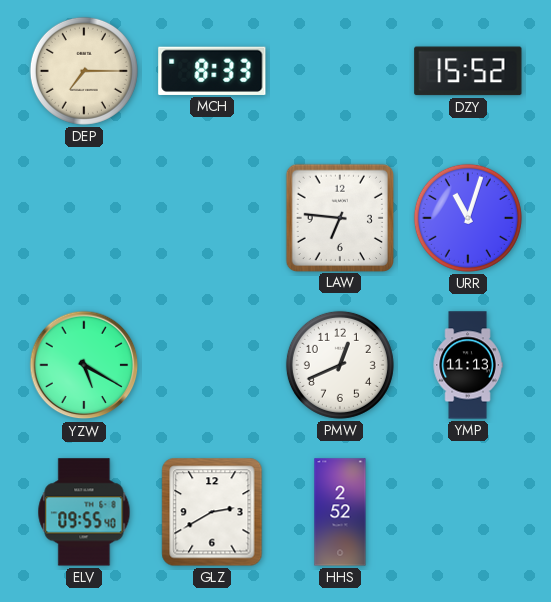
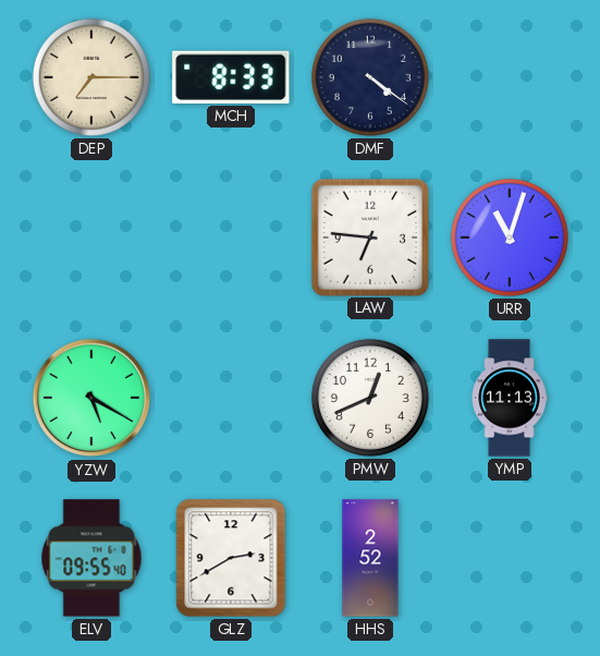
DMF: none -> 4:21 (370, 77)
DZY: 15:52 -> none (468, 71)
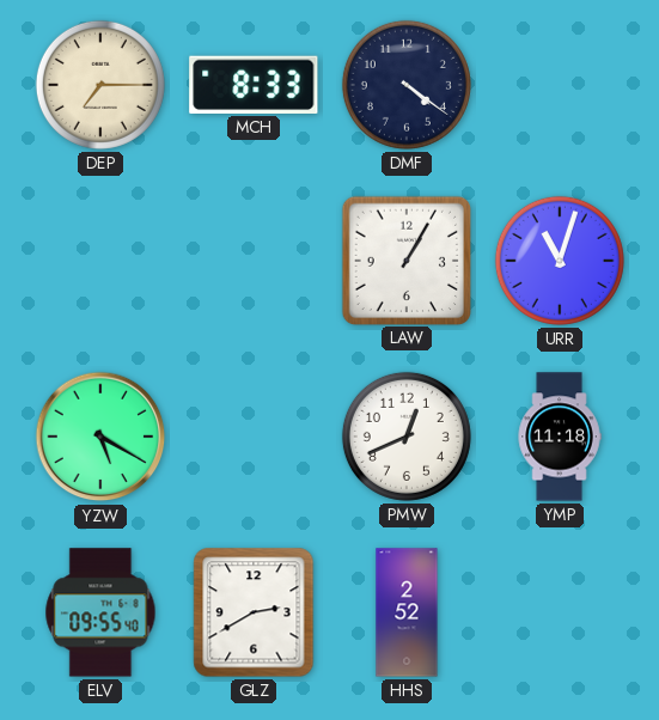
LAW: 6:46 -> 1:05 (405, 260)
YMP: 11:13 -> 11:18 (560, 437)
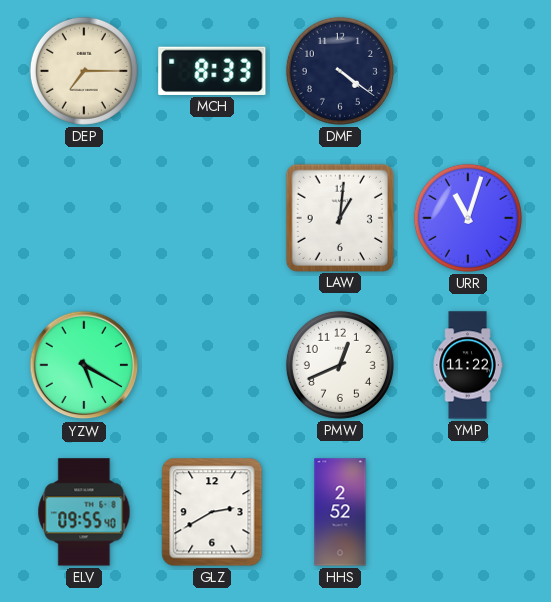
LAW: 1:05 -> 1:01 (339, 217)
YMP: 11:18 -> 11:22 (468, 365)
